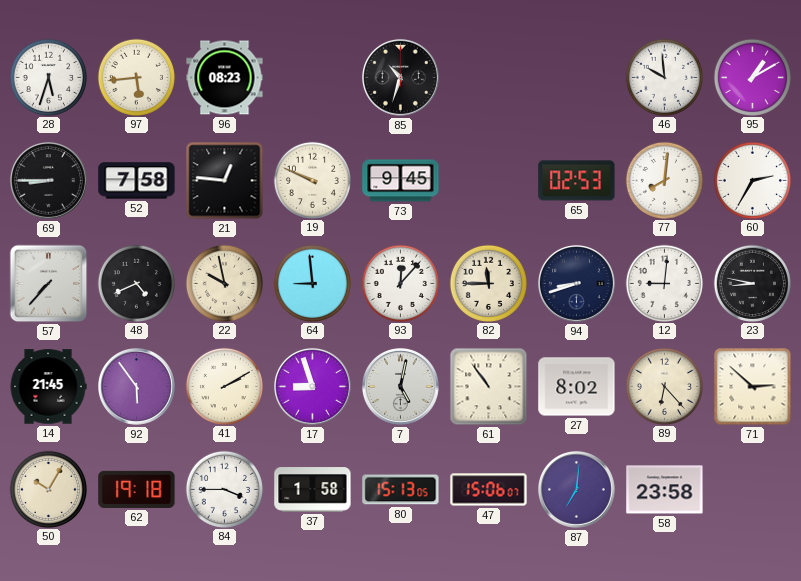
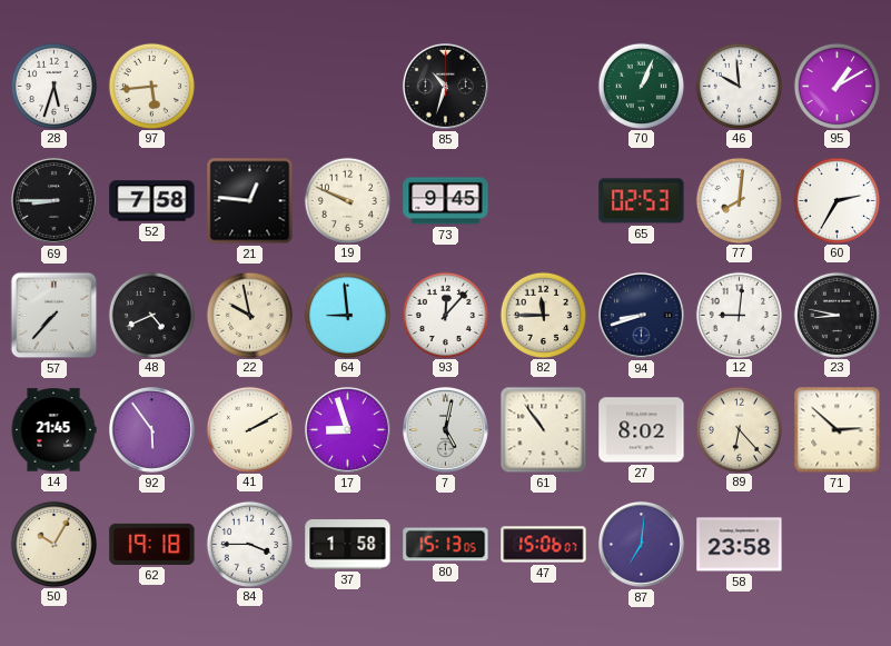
96: 08:23 -> none (225, 78)
70: none -> 1:04 (641, 86)
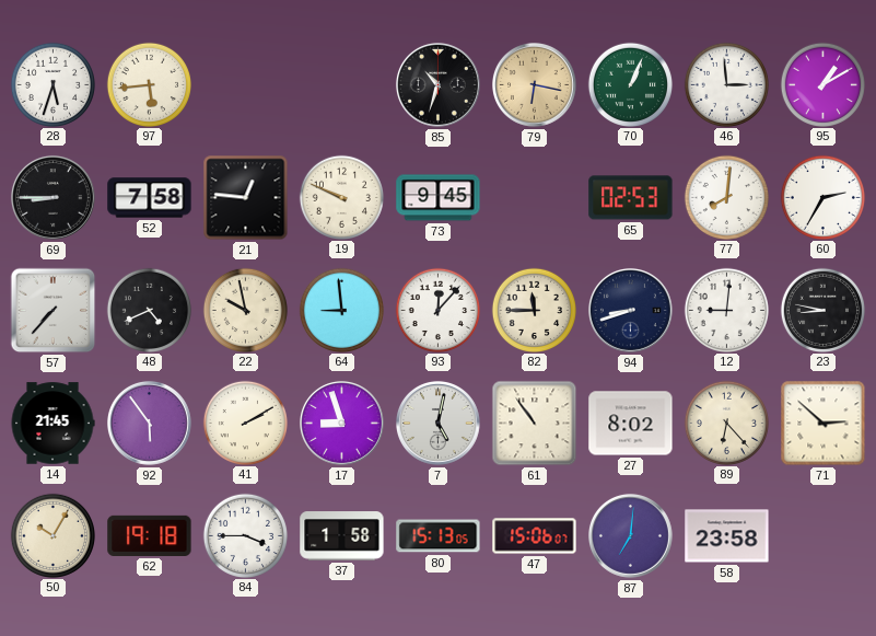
79: none -> 6:17 (535, 85)
46: 9:59 -> 2:59 (726, 84)
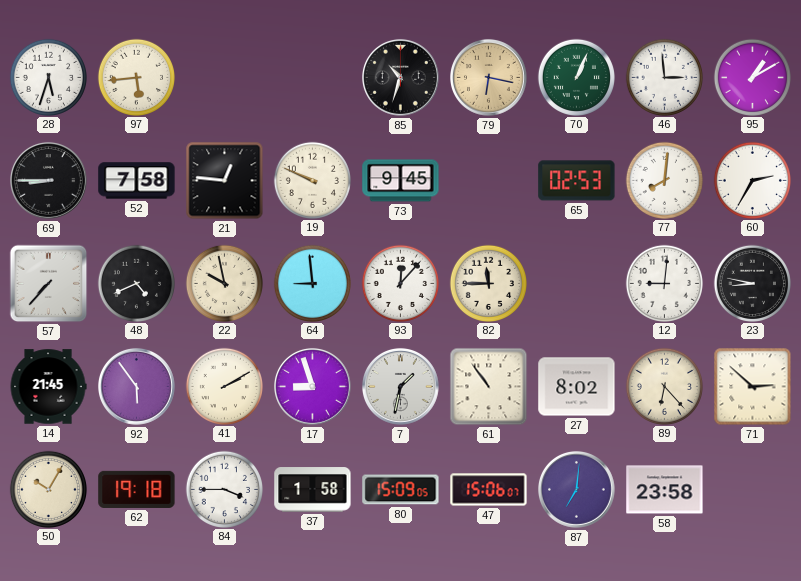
94: 8:42 -> none (631, 311)
7: 5:02 -> 1:32 (401, 387)
80: 15:13 -> 15:09 (401, 490)
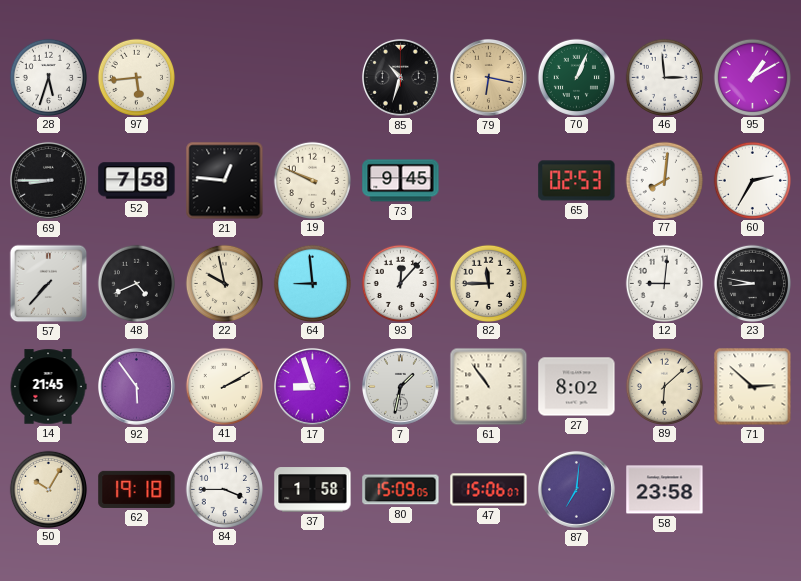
89: 6:23 -> 6:08 (664, 386)
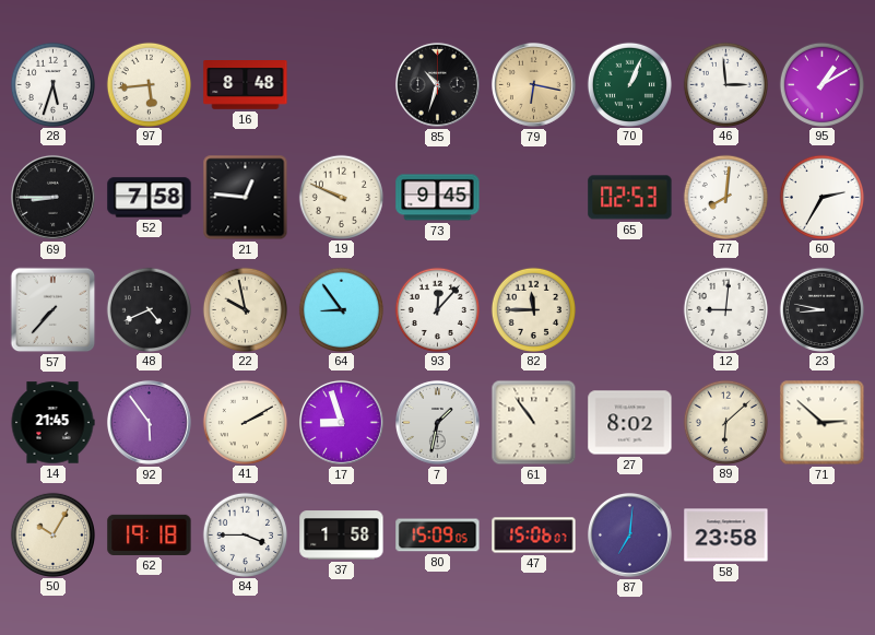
16: none -> 8:48 (246, 85)
64: 8:59 -> 8:54 (341, 309)
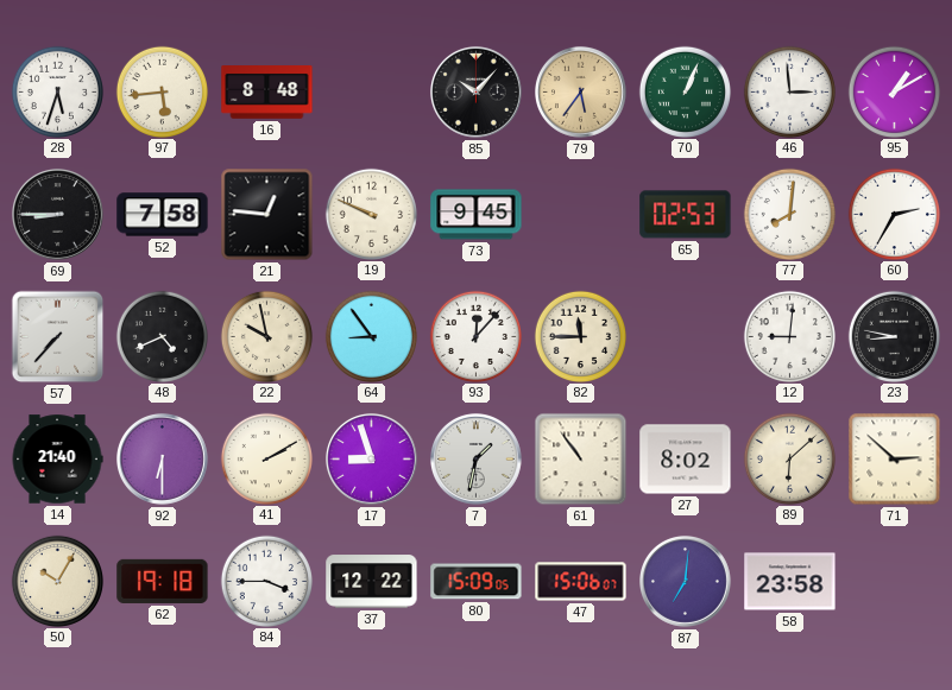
85: 10:33 -> 10:07 (477, 93)
79: 6:17 -> 5:36 (581, 93)
14: 21:45 -> 21:40 (57, 460)
92: 5:54 -> 6:30 (163, 460)
37: 1:58 -> 12:22 (372, 582)
